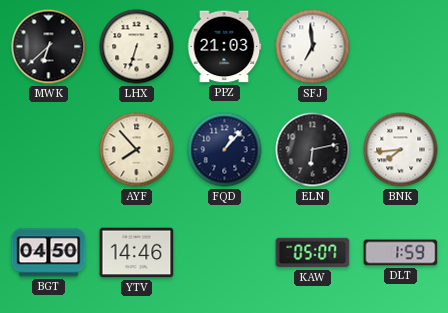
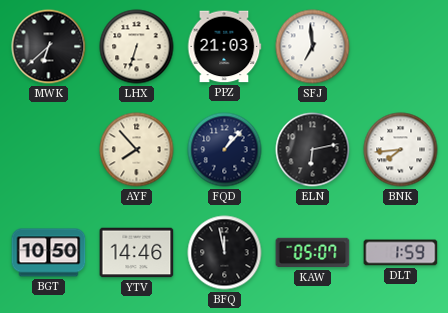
BGT: 04:50 -> 10:50 (49, 253)
BFQ: none -> 11:58 (225, 253)
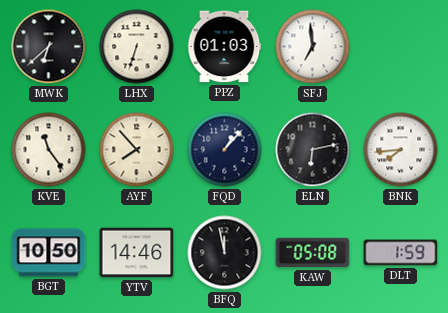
PPZ: 21:03 -> 01:03 (224, 47)
KVE: none -> 11:24 (49, 150)
KAW: 05:07 -> 05:08 (313, 253)
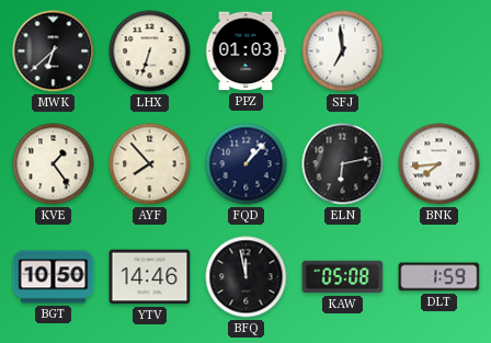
KVE: 11:24 -> 1:24 (54, 164)
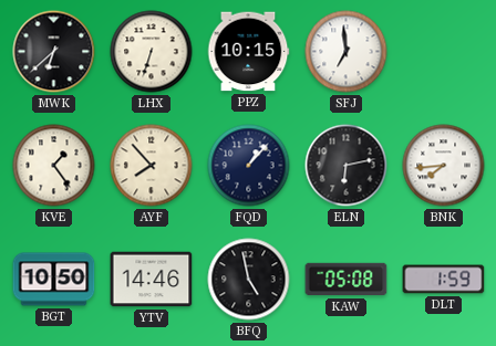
PPZ: 01:03 -> 10:15 (248, 52)
BFQ: 11:58 -> 4:58 (249, 280)
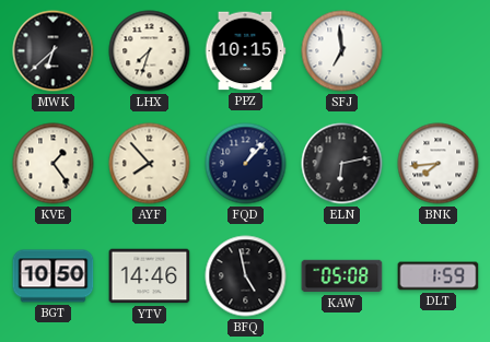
LHX: 6:33 -> 7:33 (150, 51)
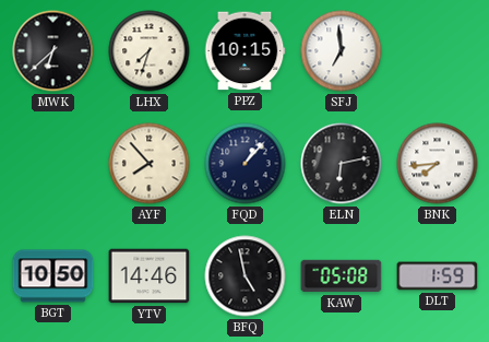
KVE: 1:24 -> none (54, 164)
